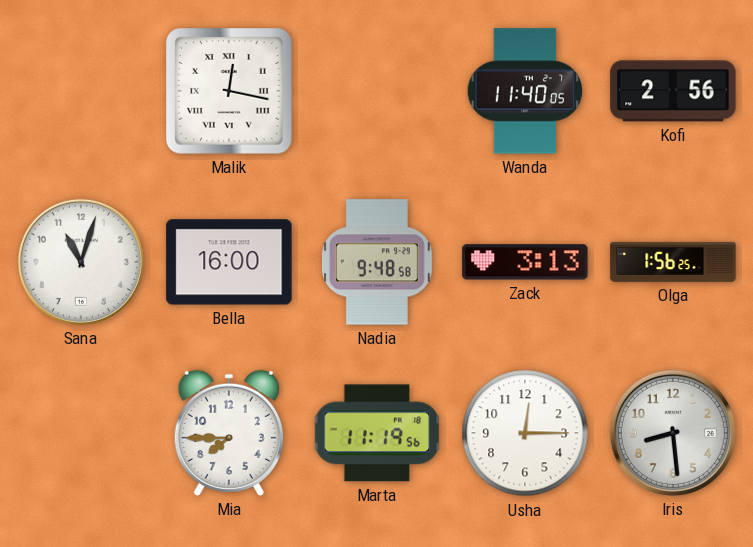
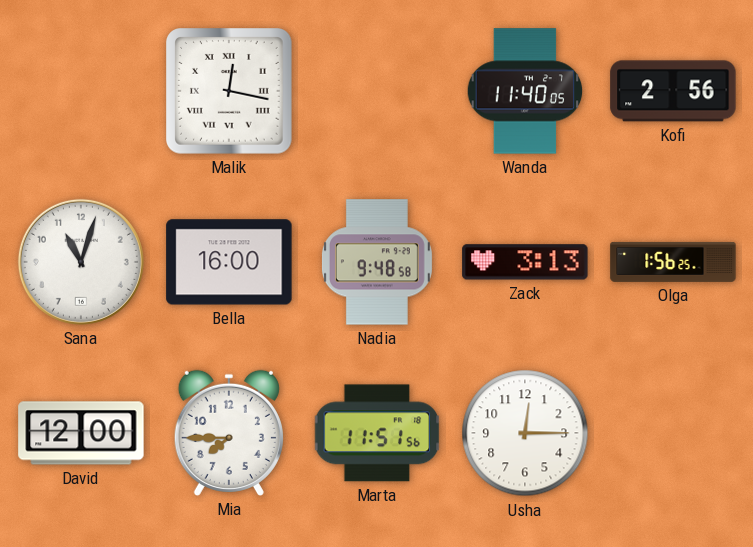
David: none -> 12:00 (81, 433)
Marta: 11:19 -> 11:51 (377, 433)
Iris: 8:29 -> none (673, 433)
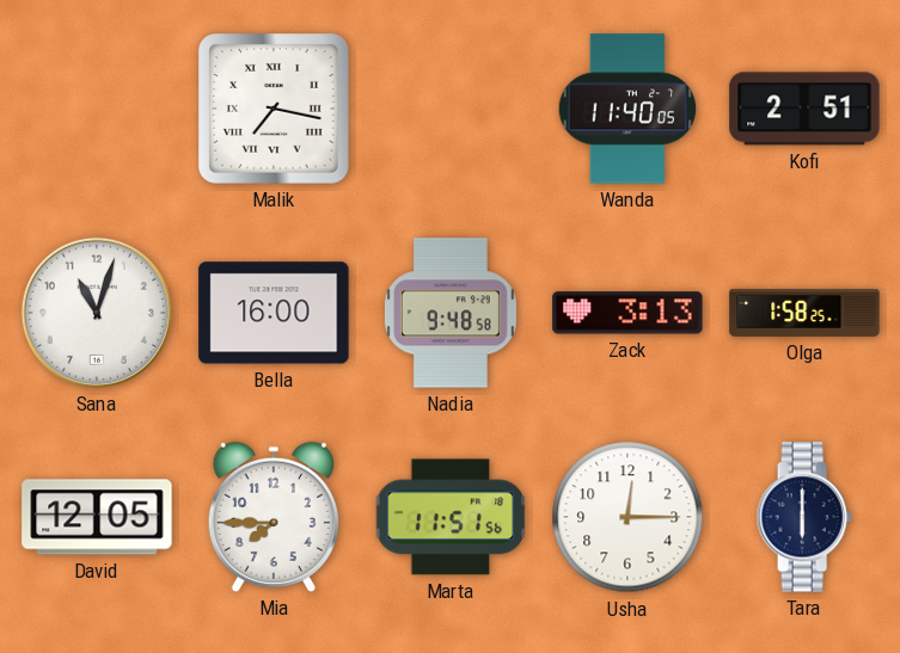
Malik: 12:17 -> 7:17 (275, 110)
Kofi: 2:56 -> 2:51 (804, 109)
Olga: 1:56 -> 1:58 (804, 313)
David: 12:00 -> 12:05 (97, 517)
Tara: none -> 6:00 (804, 517)
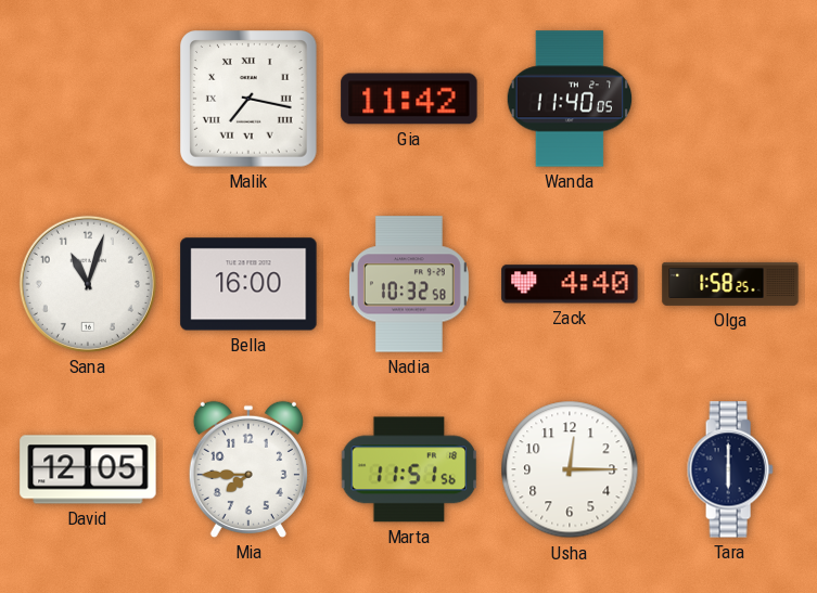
Gia: none -> 11:42 (409, 99)
Kofi: 2:51 -> none (804, 109)
Nadia: 9:48 -> 10:32 (409, 284)
Zack: 3:13 -> 4:40 (570, 284)
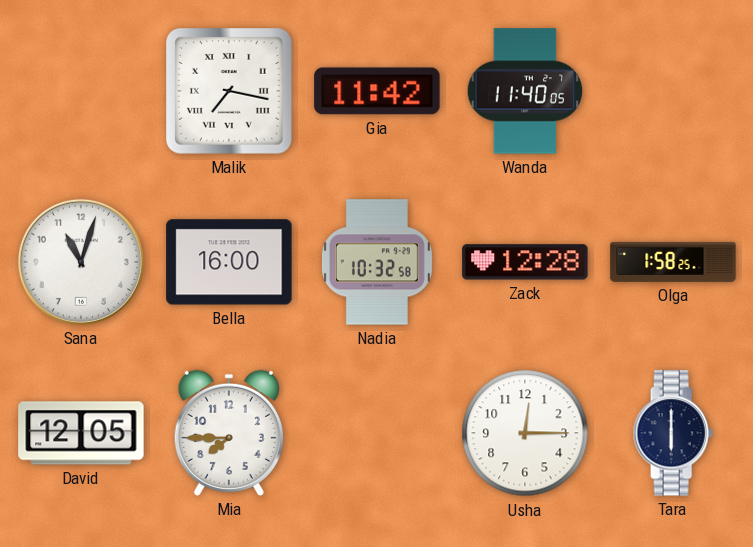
Zack: 4:40 -> 12:28 (525, 262)
Marta: 11:51 -> none (409, 469)
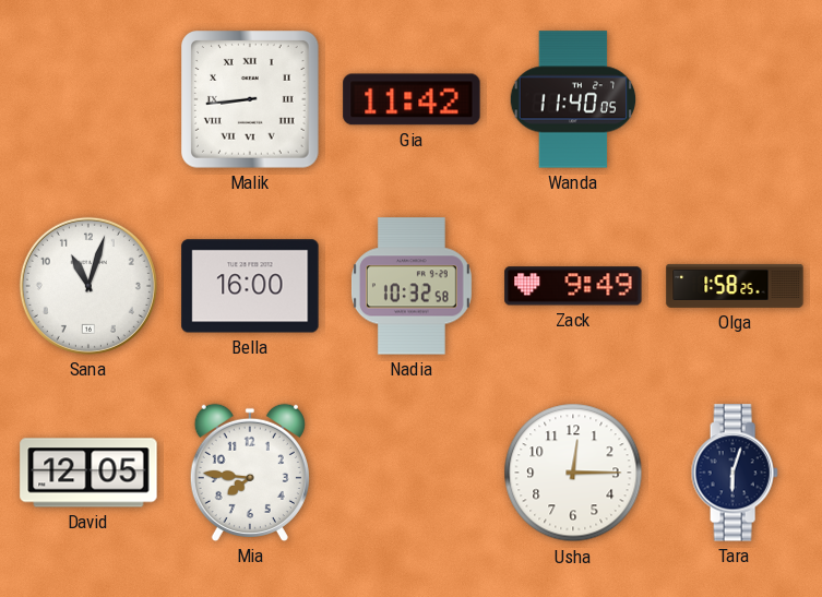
Malik: 7:17 -> 8:44 (251, 100)
Zack: 12:28 -> 9:49 (573, 286)
Mia: 7:45 -> 7:46 (250, 473)
Tara: 6:00 -> 6:03 (735, 473)
